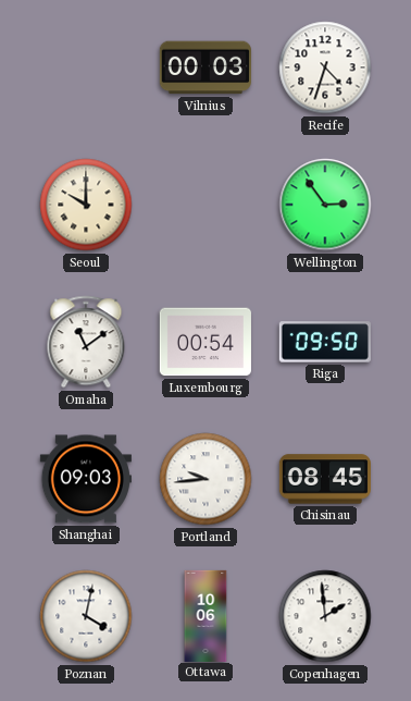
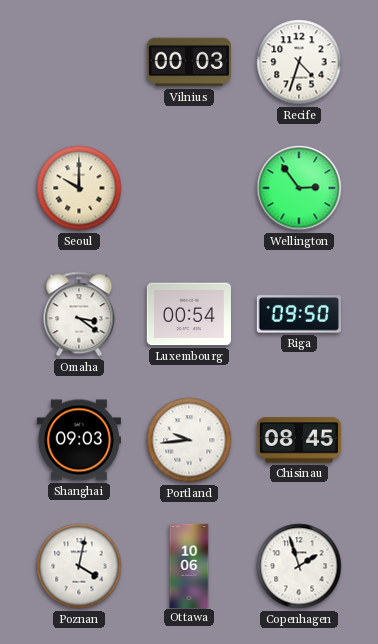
Omaha: 11:09 -> 3:21 (79, 314)
Copenhagen: 1:59 -> 1:57 (299, 566)
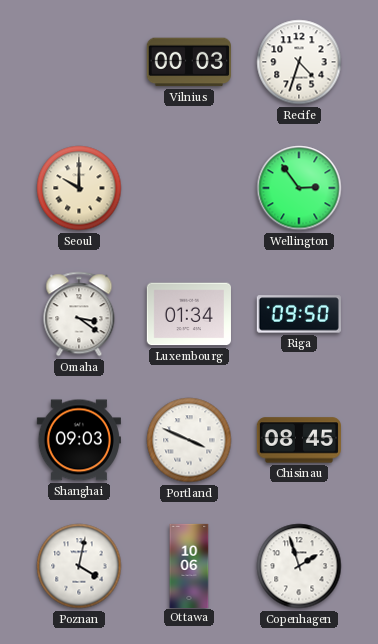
Luxembourg: 00:54 -> 01:34 (189, 314)
Portland: 9:44 -> 3:49 (189, 440)
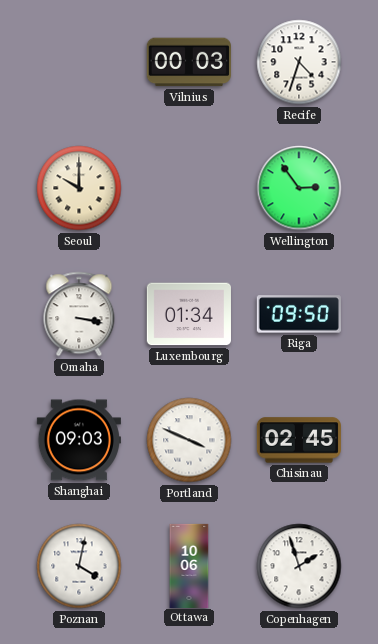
Omaha: 3:21 -> 3:17 (79, 314)
Chisinau: 08:45 -> 02:45 (299, 440)
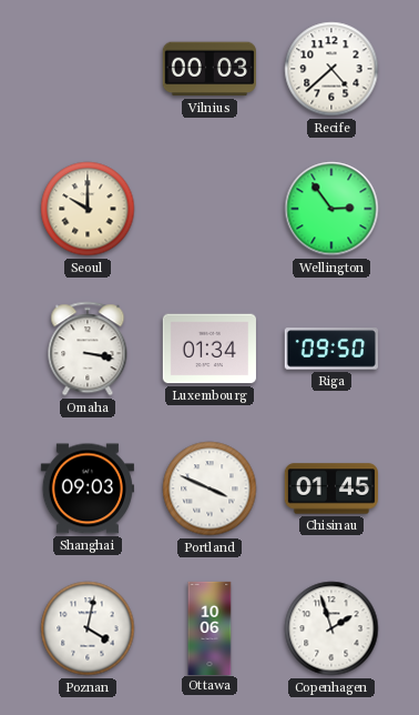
Recife: 4:33 -> 4:38 (331, 69)
Chisinau: 02:45 -> 01:45 (331, 489)
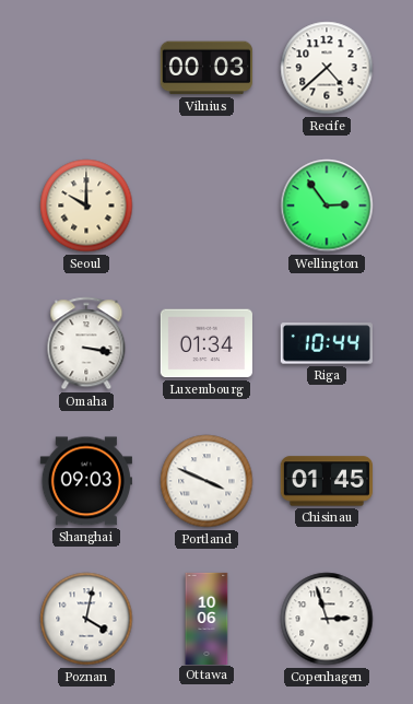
Riga: 09:50 -> 10:44 (327, 343)
Copenhagen: 1:57 -> 2:57 (327, 619)
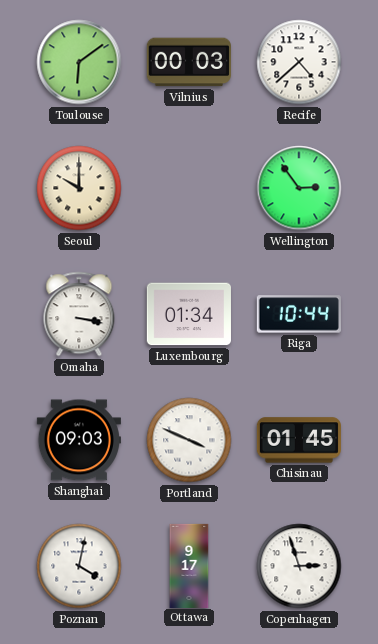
Toulouse: none -> 6:09 (79, 62)
Ottawa: 10:06 -> 9:17 (189, 565)
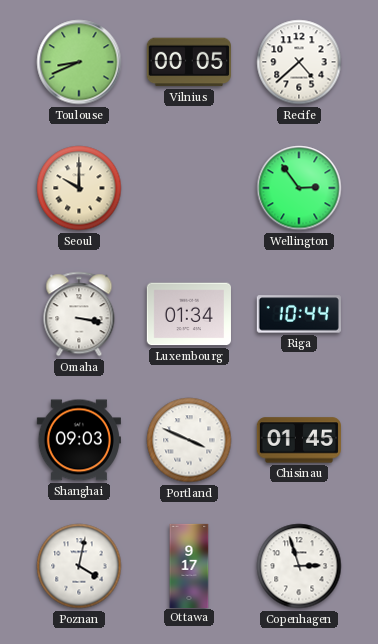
Toulouse: 6:09 -> 8:41 (79, 62)
Vilnius: 00:03 -> 00:05 (189, 62)
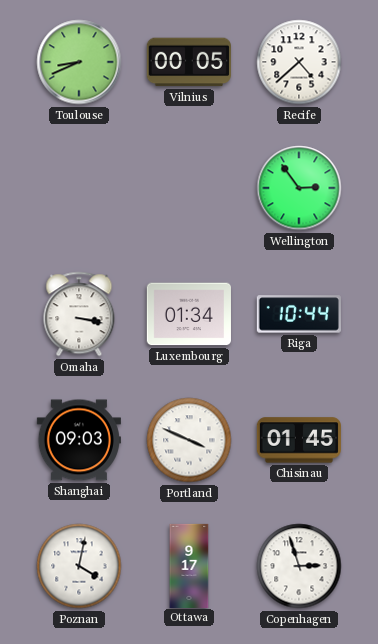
Seoul: 10:00 -> none (79, 188)
